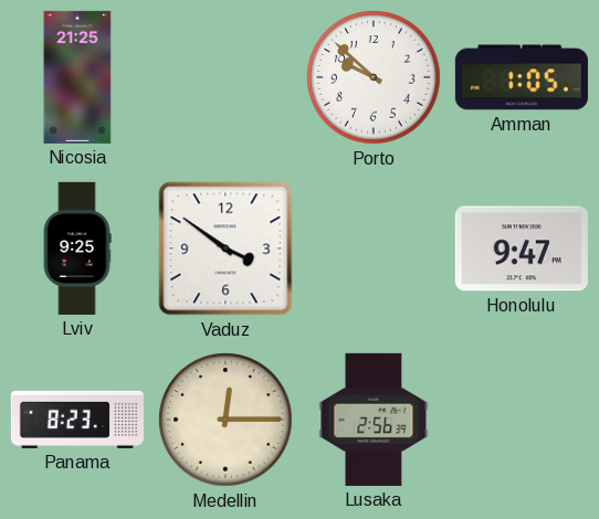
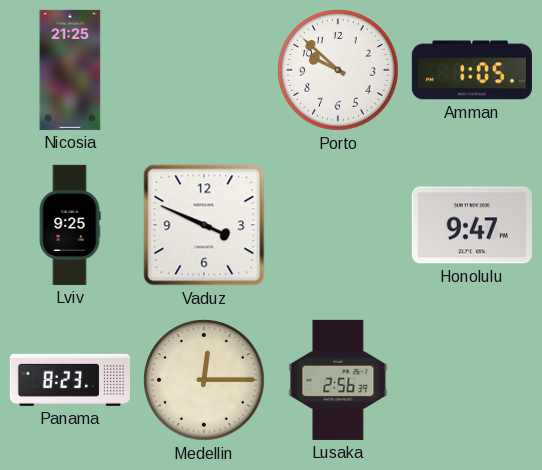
Vaduz: 3:51 -> 3:49 (204, 225)
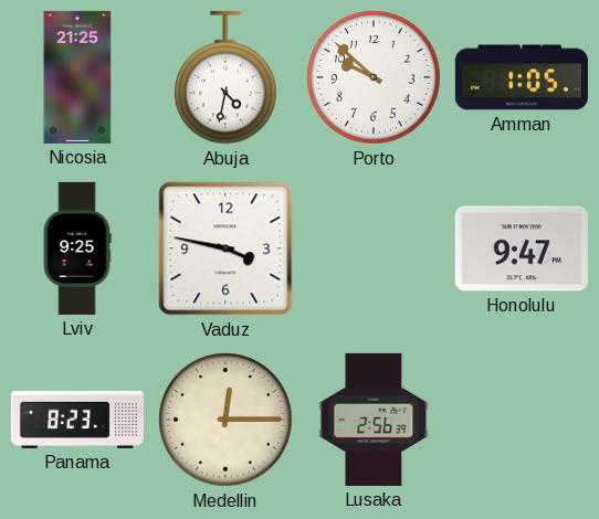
Abuja: none -> 4:32 (225, 77)
Vaduz: 3:49 -> 3:47 (225, 248)
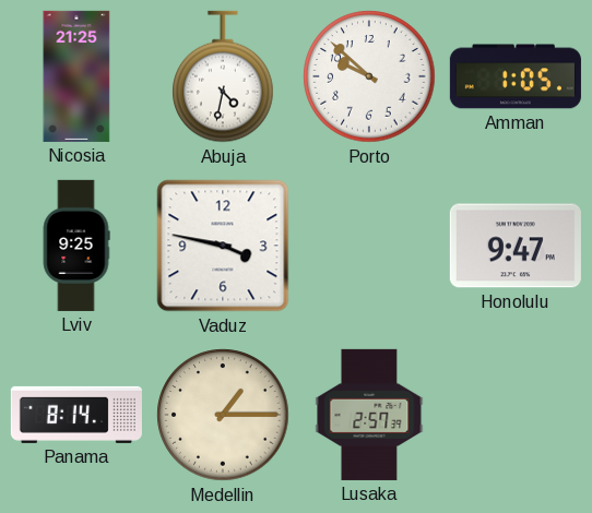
Panama: 8:23 -> 8:14 (76, 415)
Medellin: 12:15 -> 1:15 (223, 415)
Lusaka: 2:56 -> 2:57 (369, 415)
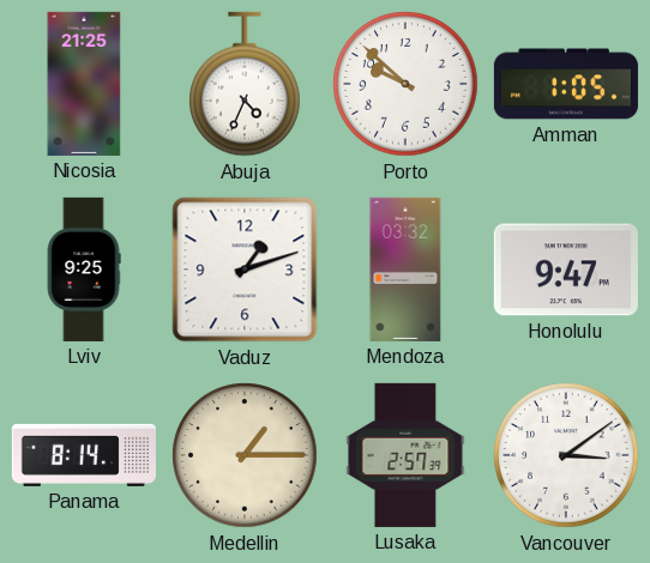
Abuja: 4:32 -> 4:34 (245, 84)
Vaduz: 3:47 -> 1:12 (245, 270)
Mendoza: none -> 03:32 (405, 270)
Vancouver: none -> 3:09 (566, 455)
